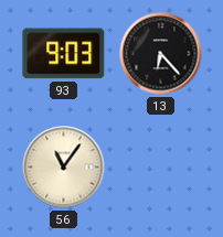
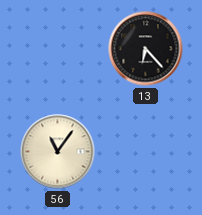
93: 9:03 -> none (64, 54)
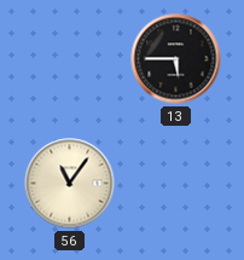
13: 6:23 -> 5:45 (176, 59)
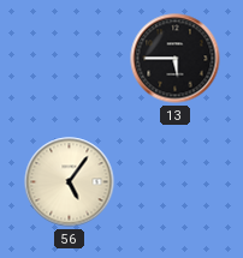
56: 11:06 -> 5:06 (70, 182)
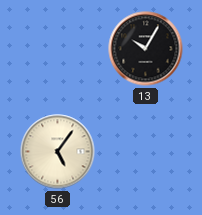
13: 5:45 -> 10:05 (146, 49)
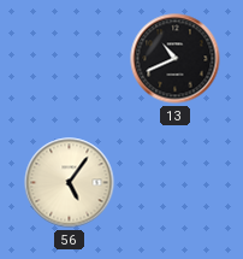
13: 10:05 -> 10:41 (176, 59)
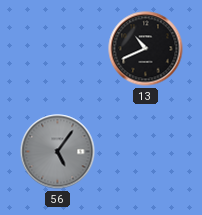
56 dial: cream -> grey (58, 152)
